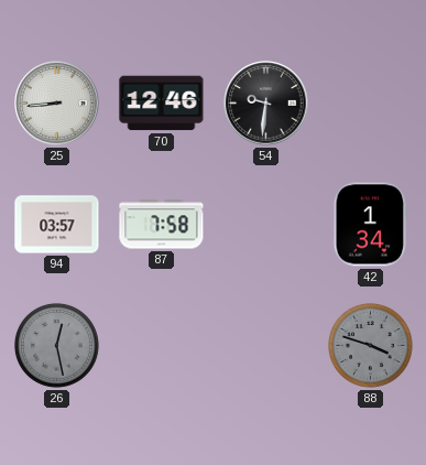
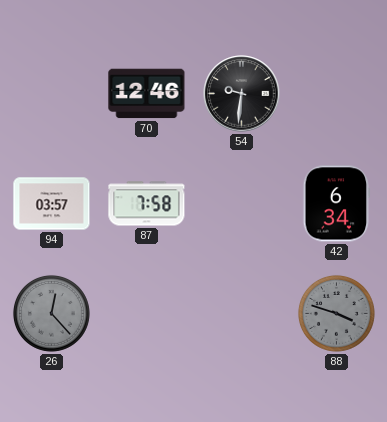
25: 8:44 -> none (57, 104)
42: 1:34 -> 6:34 (337, 204)
26: 12:28 -> 12:23 (51, 313)
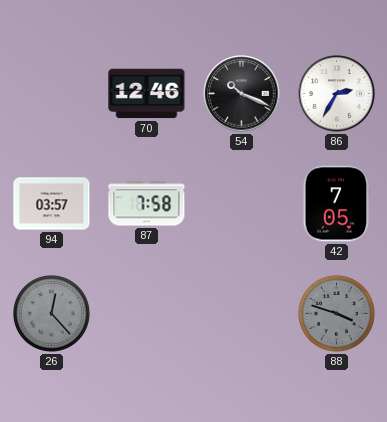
54: 9:31 -> 10:19 (242, 94)
86: none -> 2:35 (337, 94)
42: 6:34 -> 7:05 (337, 204)
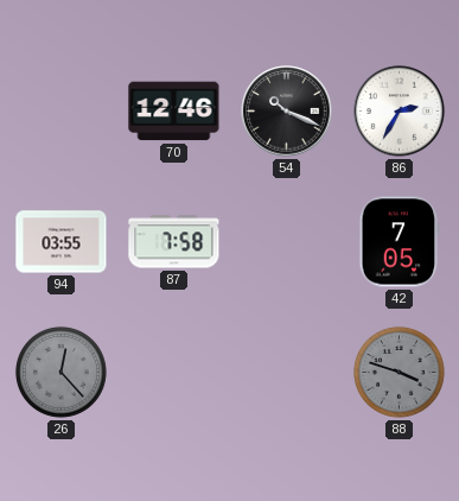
94: 03:57 -> 03:55 (62, 242)
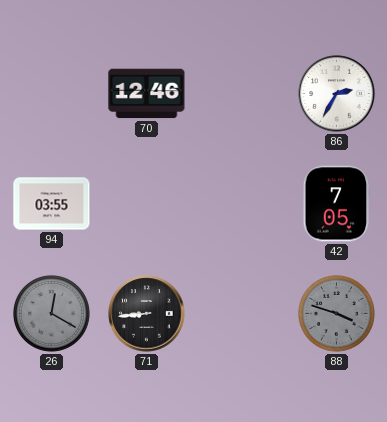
54: 10:19 -> none (287, 112)
87: 7:58 -> none (174, 242)
26: 12:23 -> 12:20 (51, 313)
71: none -> 8:44 (147, 314)
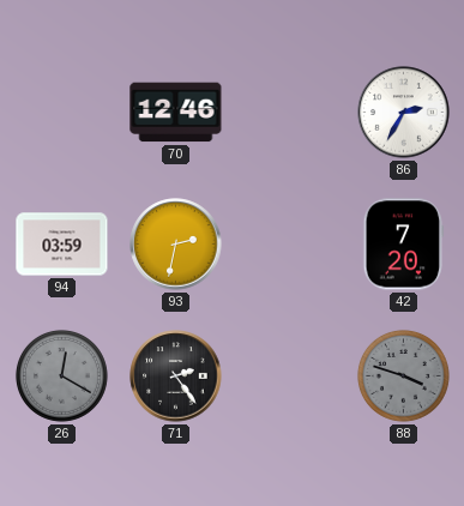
94: 03:55 -> 03:59 (62, 245)
93: none -> 2:32 (176, 245)
42: 7:05 -> 7:20 (404, 245)
71: 8:44 -> 2:24 (176, 377)
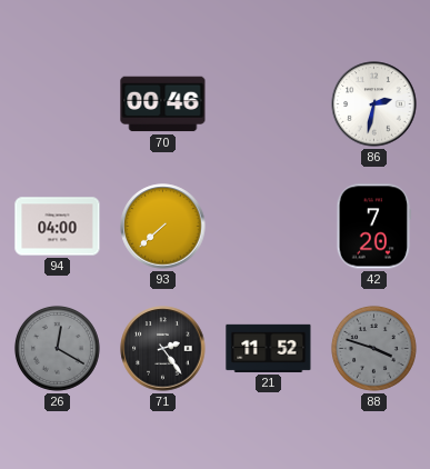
70: 12:46 -> 00:46 (163, 104)
86: 2:35 -> 2:32 (374, 104)
94: 03:59 -> 04:00 (58, 227)
93: 2:32 -> 7:38 (163, 227)
21: none -> 11:52 (269, 348)
